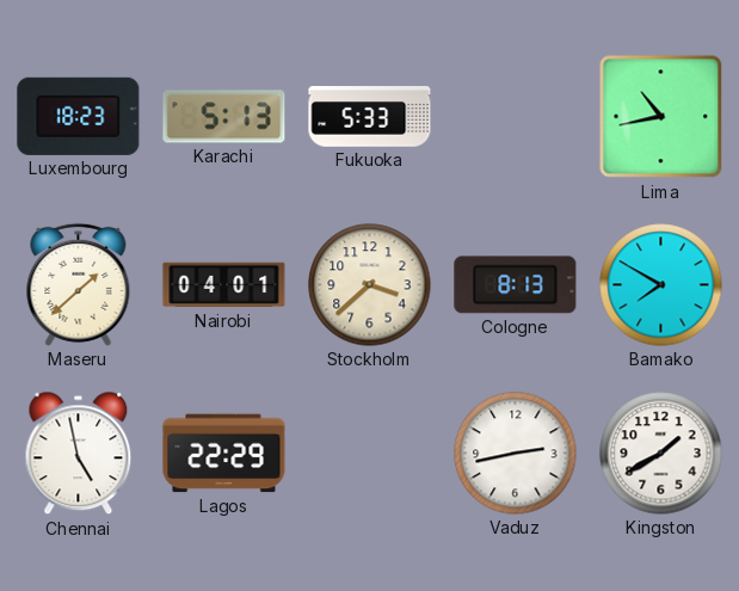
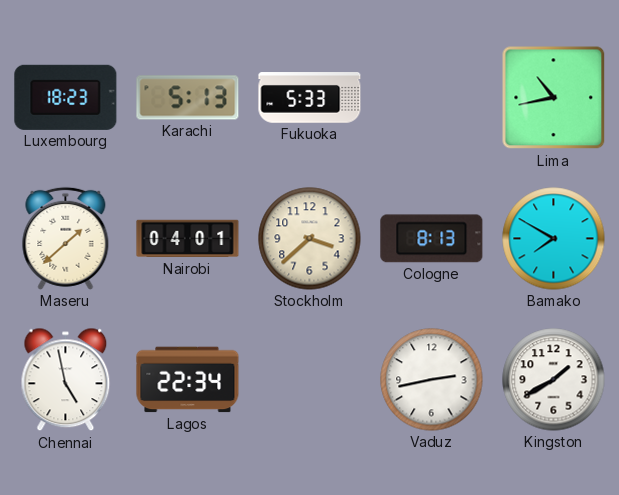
Lagos: 22:29 -> 22:34 (188, 380)
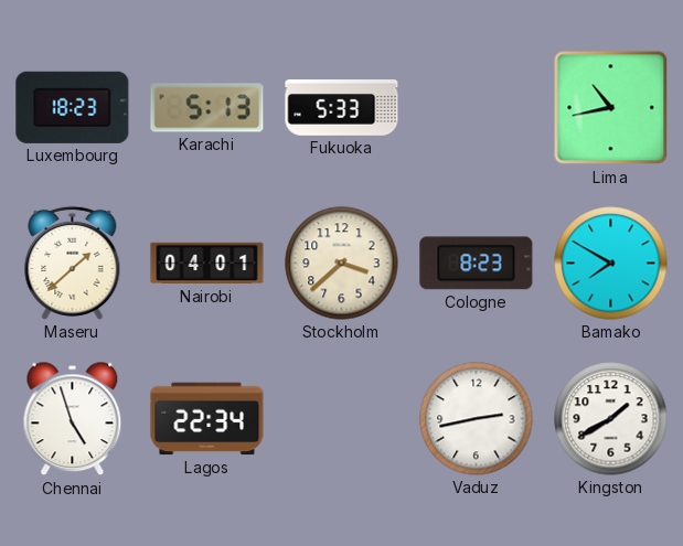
Cologne: 8:13 -> 8:23 (477, 264)
Chennai: 4:58 -> 4:57 (73, 419)
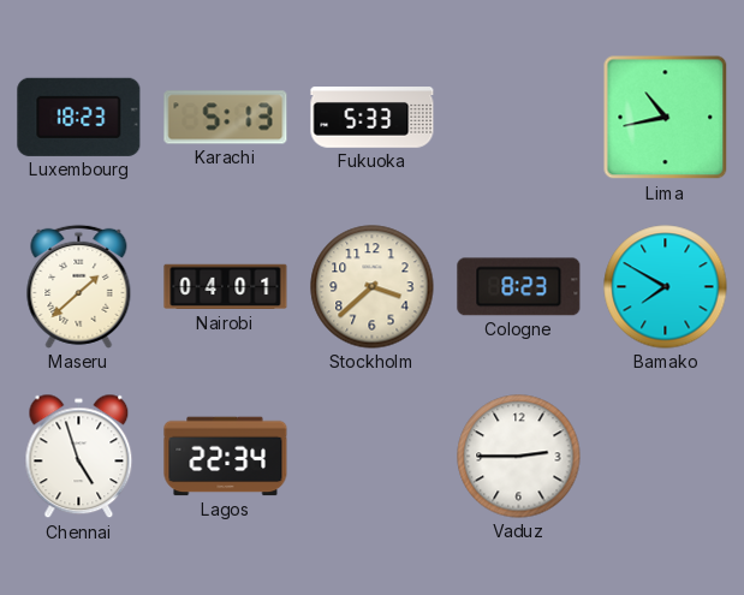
Vaduz: 2:43 -> 2:45 (519, 457)
Kingston: 1:40 -> none (611, 419)
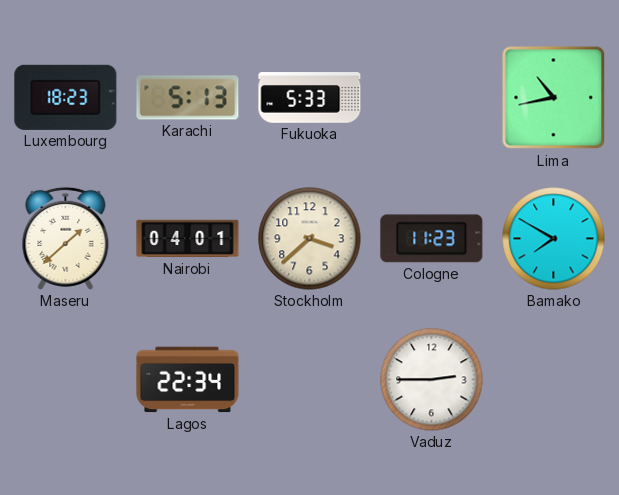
Cologne: 8:23 -> 11:23 (432, 239)
Chennai: 4:57 -> none (79, 457)
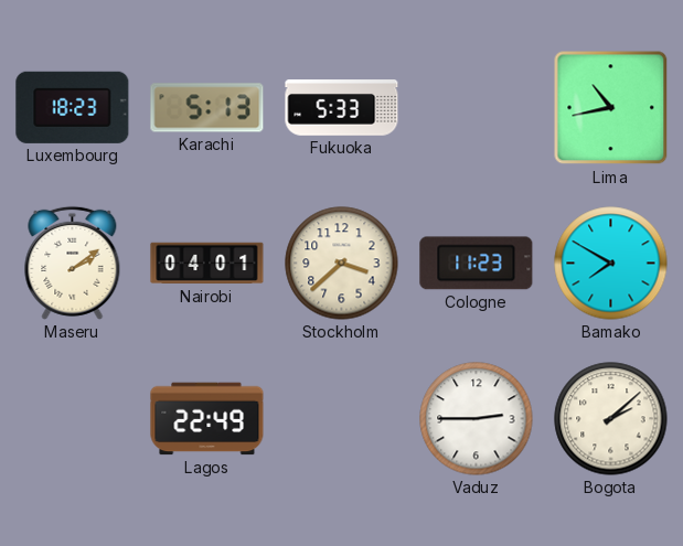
Maseru: 1:38 -> 2:09 (73, 263)
Lagos: 22:34 -> 22:49 (207, 419)
Bogota: none -> 2:08 (611, 419)
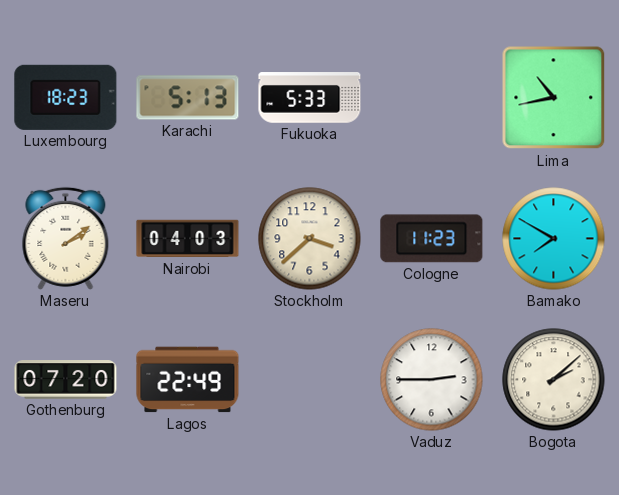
Nairobi: 04:01 -> 04:03 (188, 239)
Gothenburg: none -> 07:20 (66, 380)
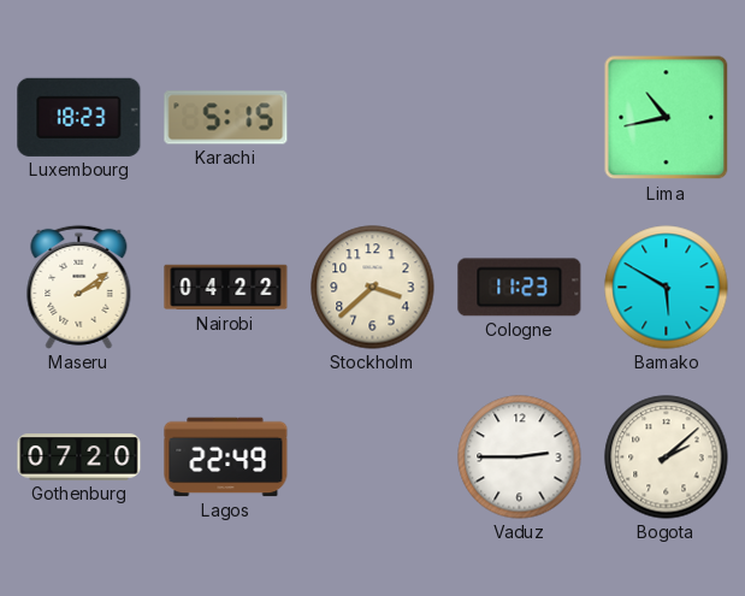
Karachi: 5:13 -> 5:15 (226, 118)
Fukuoka: 5:33 -> none (310, 98)
Nairobi: 04:03 -> 04:22 (226, 288)
Bamako: 7:50 -> 5:50 (667, 288)
